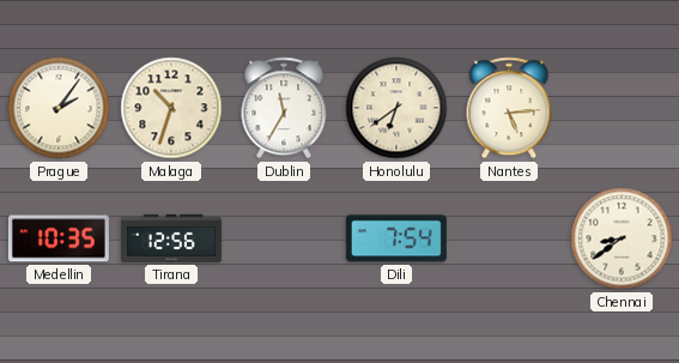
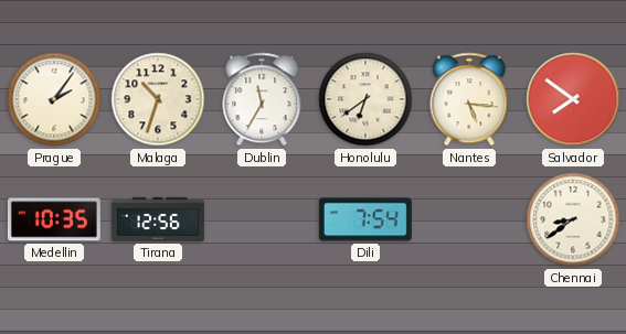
Nantes: 5:14 -> 5:16 (469, 99)
Salvador: none -> 7:51 (573, 99)
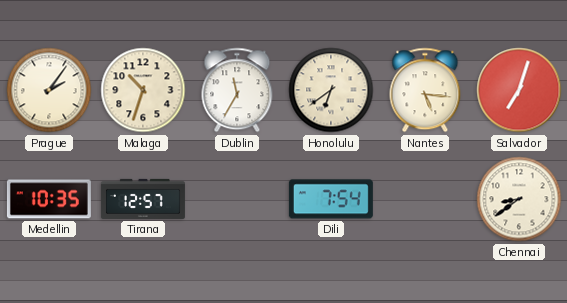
Salvador: 7:51 -> 7:03 (519, 90)
Tirana: 12:56 -> 12:57 (143, 199)
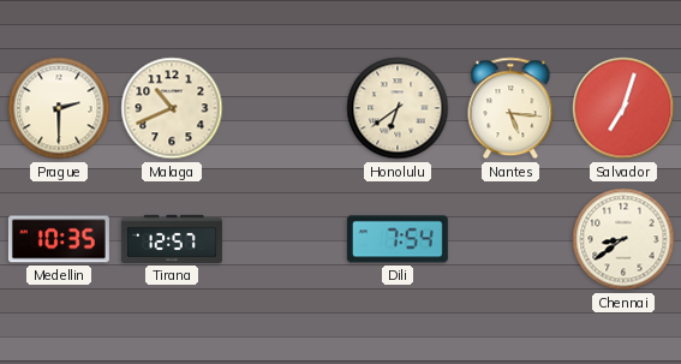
Prague: 2:06 -> 2:30 (59, 108)
Malaga: 10:33 -> 10:41 (172, 108)
Dublin: 11:35 -> none (237, 90)
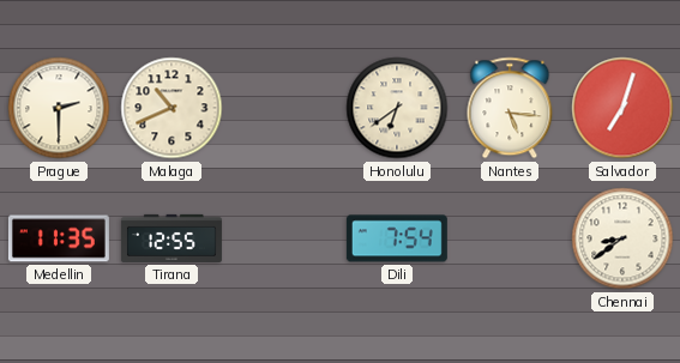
Medellin: 10:35 -> 11:35 (59, 238)
Tirana: 12:57 -> 12:55 (171, 238)
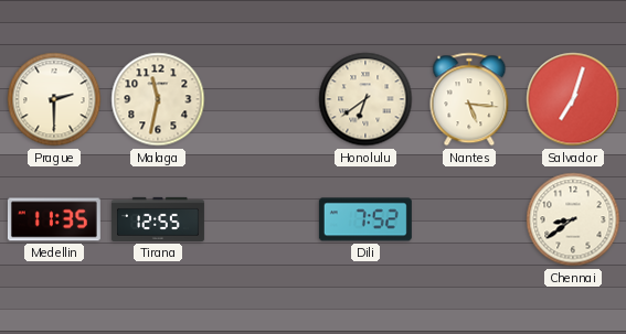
Malaga: 10:41 -> 11:32 (158, 99)
Dili: 7:54 -> 7:52 (365, 219)
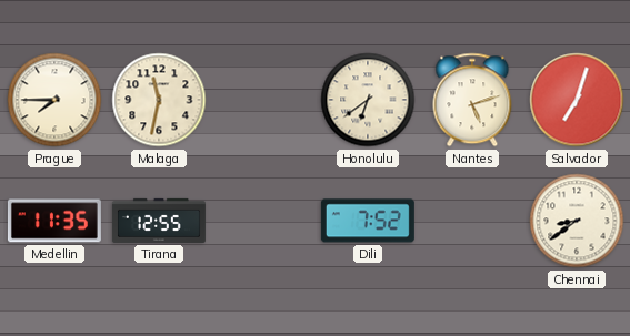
Prague: 2:30 -> 7:45 (54, 100)
Nantes: 5:16 -> 5:12 (472, 100)
